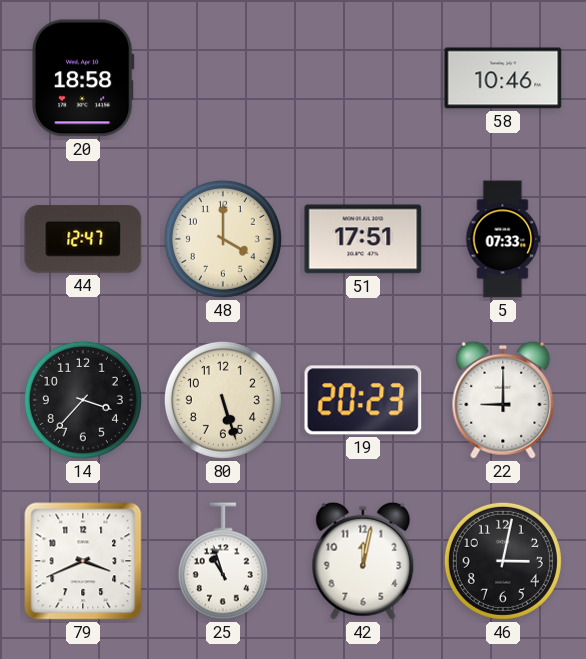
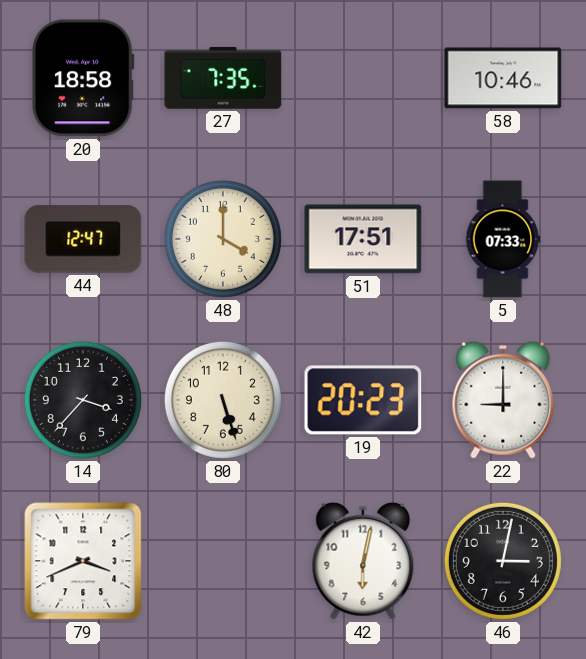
27: none -> 7:35 (223, 78)
25: 10:57 -> none (223, 561)
42: 12:02 -> 6:02 (363, 561)
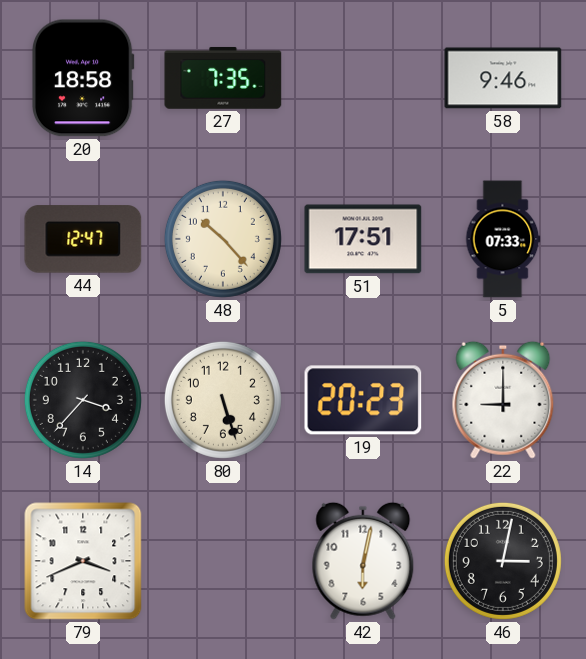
58: 10:46 -> 9:46 (503, 78)
48: 4:00 -> 10:23 (223, 239)
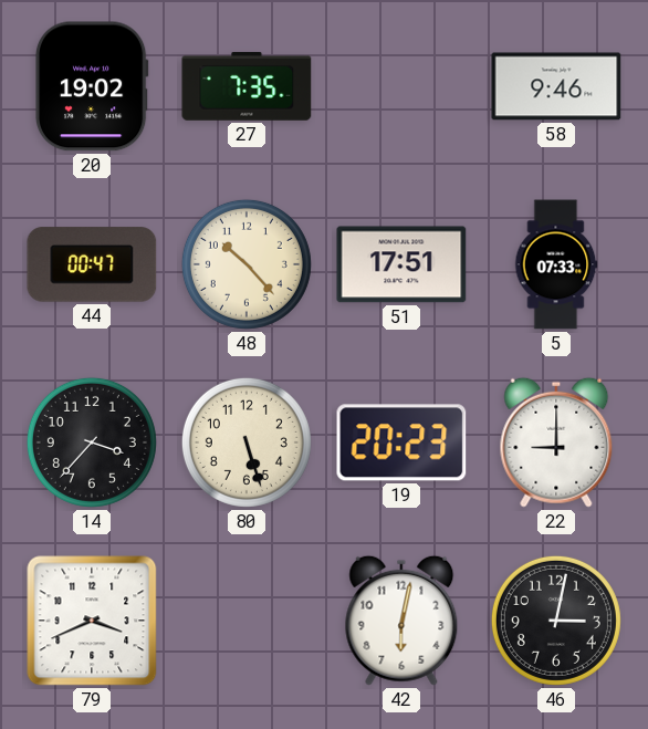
20: 18:58 -> 19:02 (92, 86)
44: 12:47 -> 00:47 (92, 264)
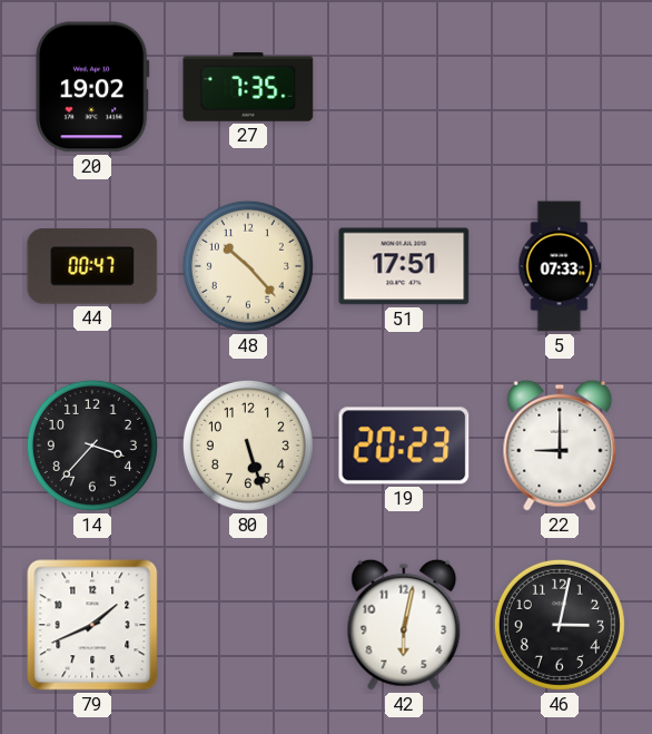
58: 9:46 -> none (556, 86)
79: 3:41 -> 1:41 (92, 625)
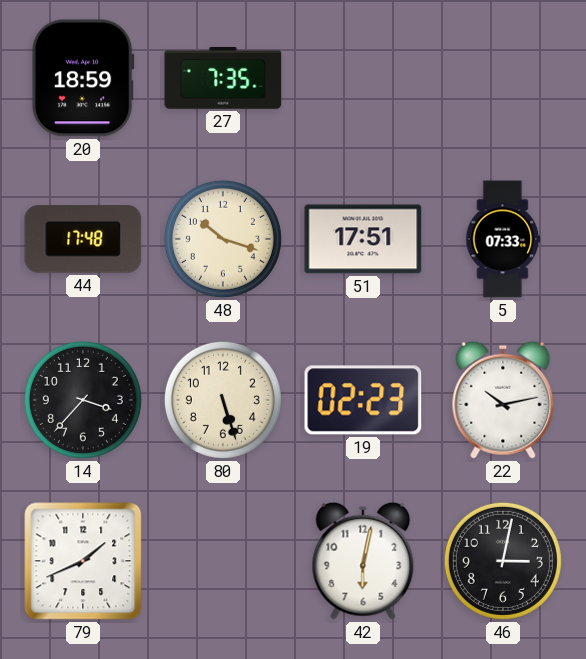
20: 19:02 -> 18:59 (83, 78)
44: 00:47 -> 17:48 (83, 239)
48: 10:23 -> 10:18 (223, 239)
19: 20:23 -> 02:23 (363, 400)
22: 9:00 -> 10:13 (503, 400)
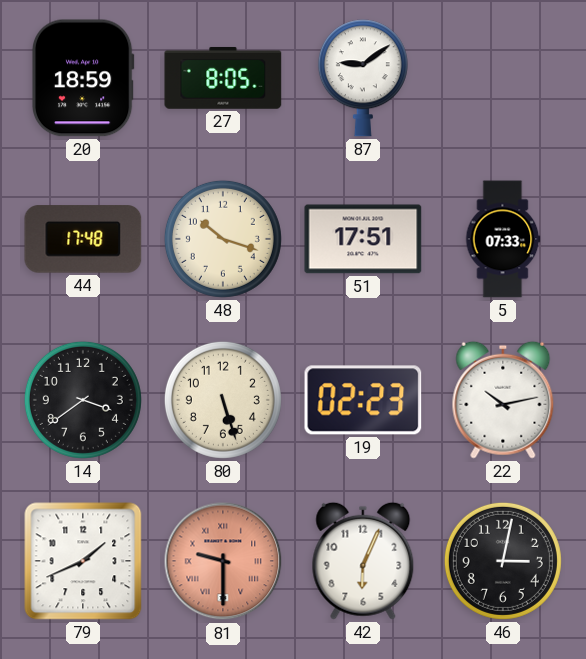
27: 7:35 -> 8:05 (223, 78)
87: none -> 9:09 (363, 78)
14: 3:37 -> 3:39 (83, 400)
81: none -> 9:30 (223, 561)
42: 6:02 -> 6:04 (363, 561)
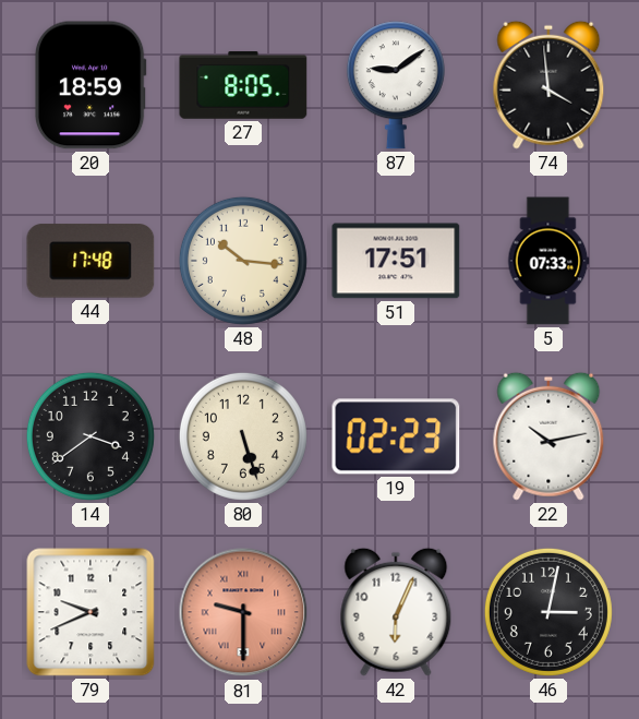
74: none -> 3:59 (548, 85)
48: 10:18 -> 10:16 (243, 261)
79: 1:41 -> 9:41 (91, 612)
